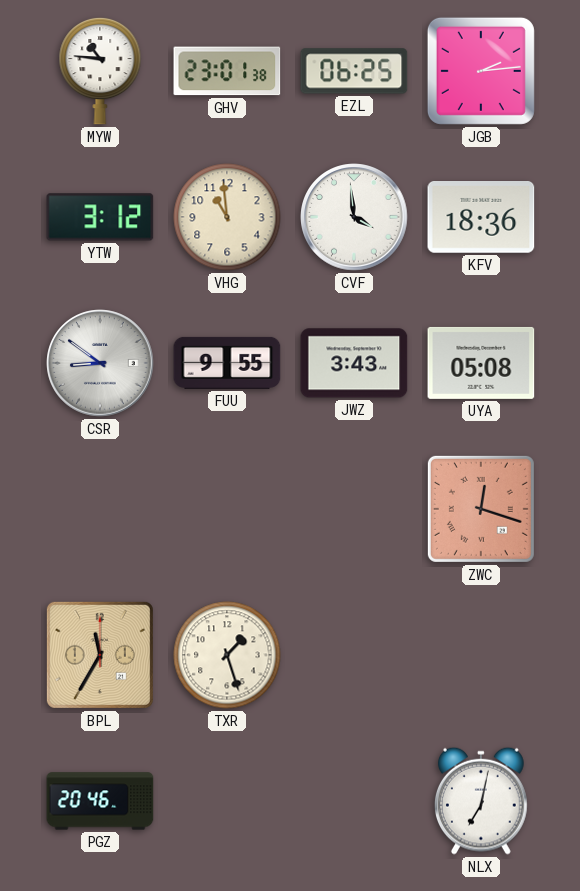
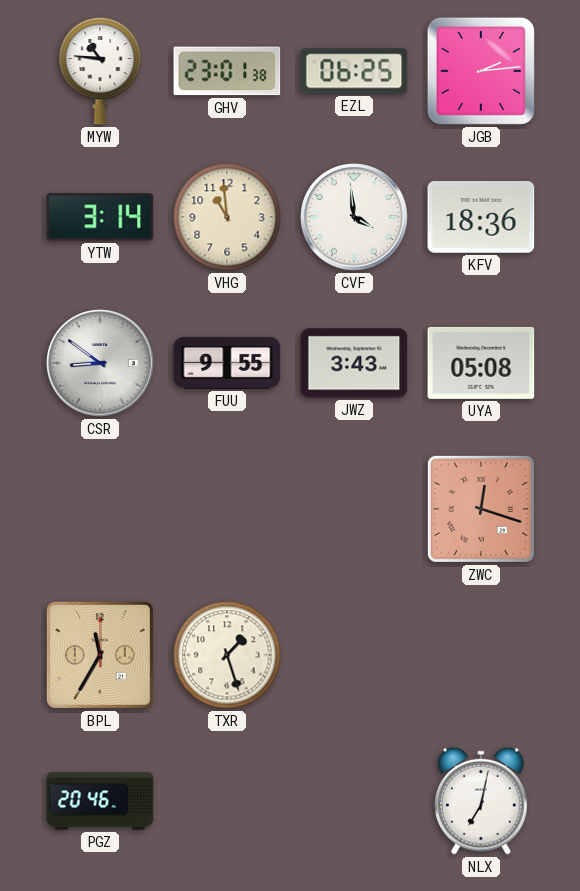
YTW: 3:12 -> 3:14 (100, 217)
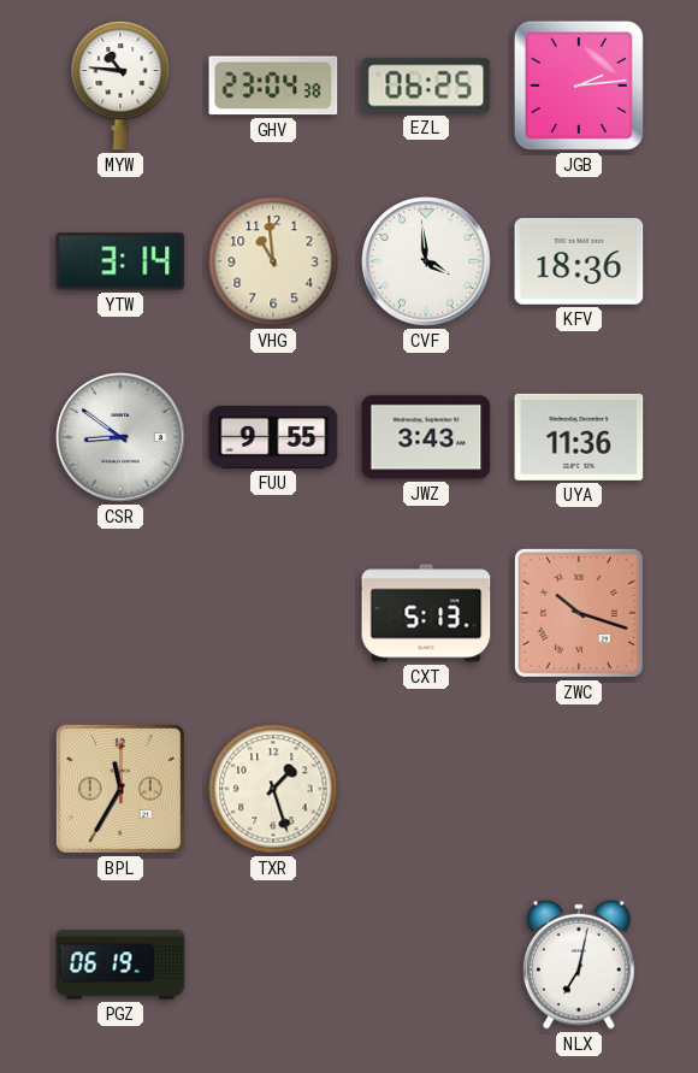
GHV: 23:01 -> 23:04 (273, 86)
UYA: 05:08 -> 11:36 (579, 437)
CXT: none -> 5:13 (426, 613)
ZWC: 12:18 -> 10:18 (579, 613)
PGZ: 20:46 -> 06:19 (120, 965)
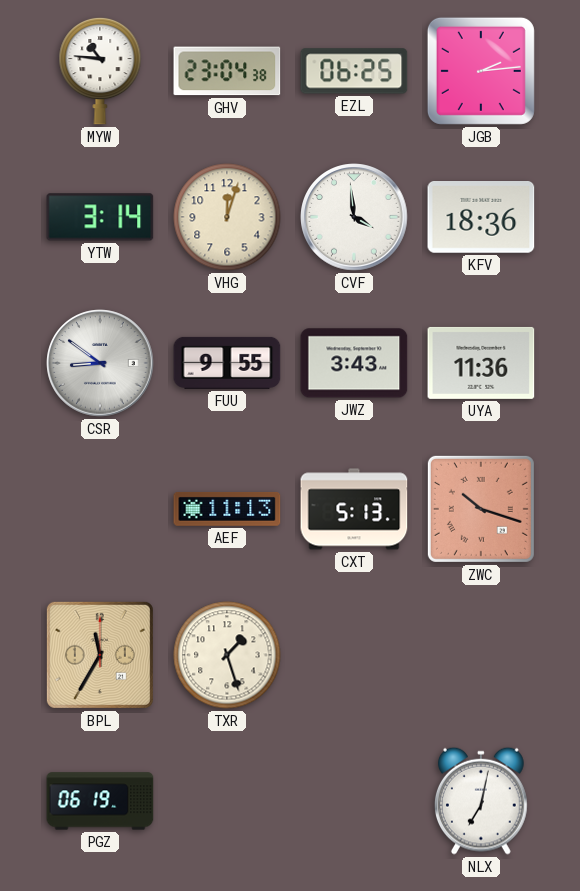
VHG: 10:59 -> 12:03 (227, 217)
AEF: none -> 11:13 (227, 509)
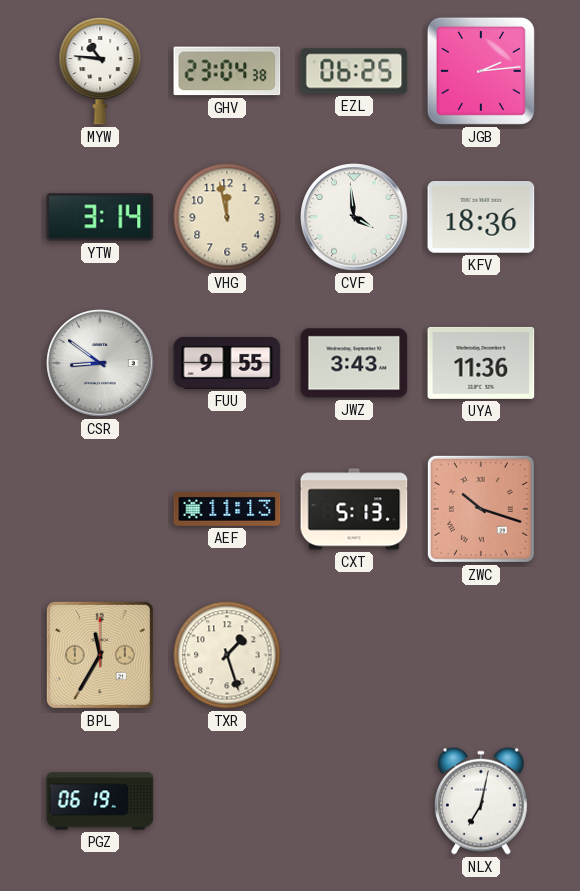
VHG: 12:03 -> 11:58 (227, 217)
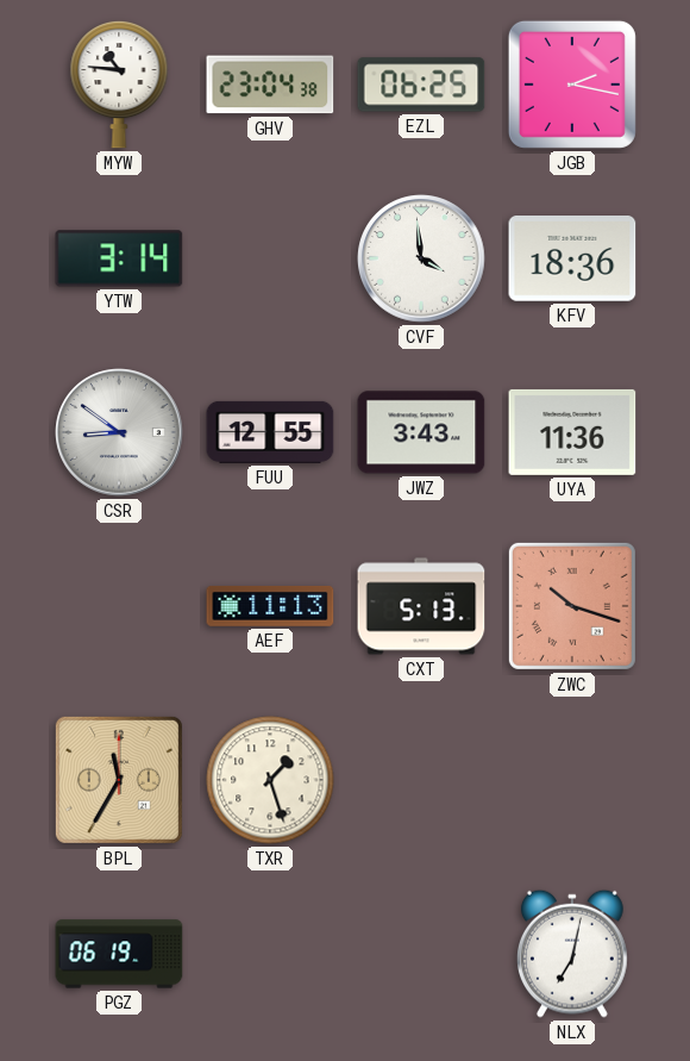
JGB: 2:14 -> 2:17 (572, 85)
VHG: 11:58 -> none (227, 217)
FUU: 9:55 -> 12:55 (270, 432)
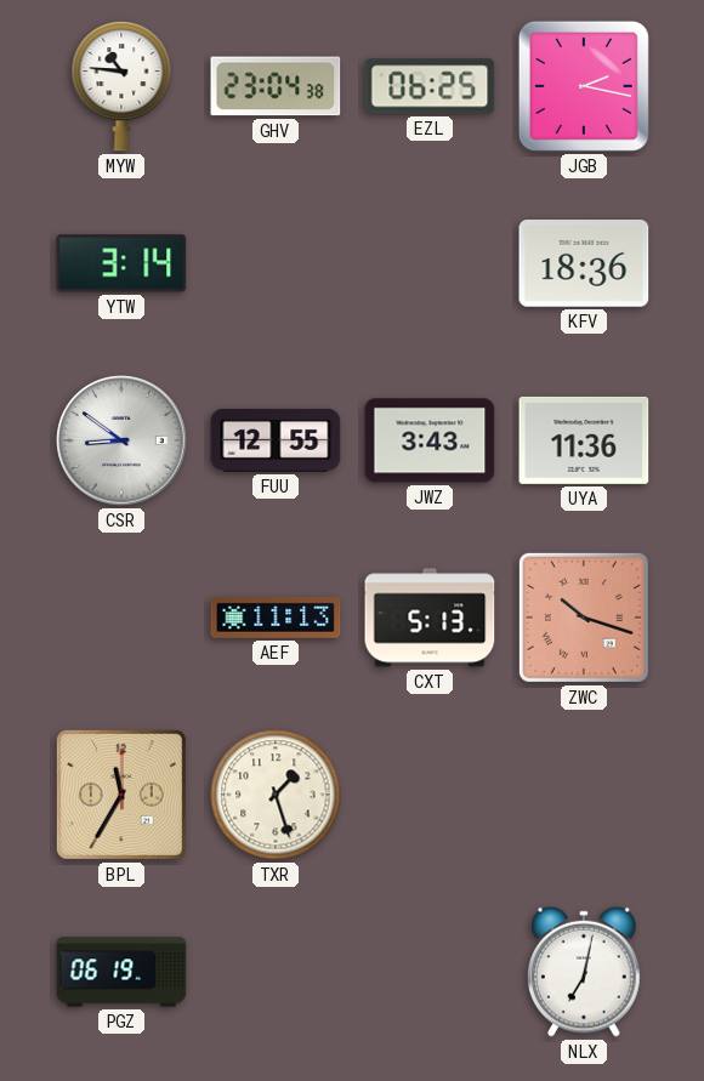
CVF: 3:59 -> none (421, 258)
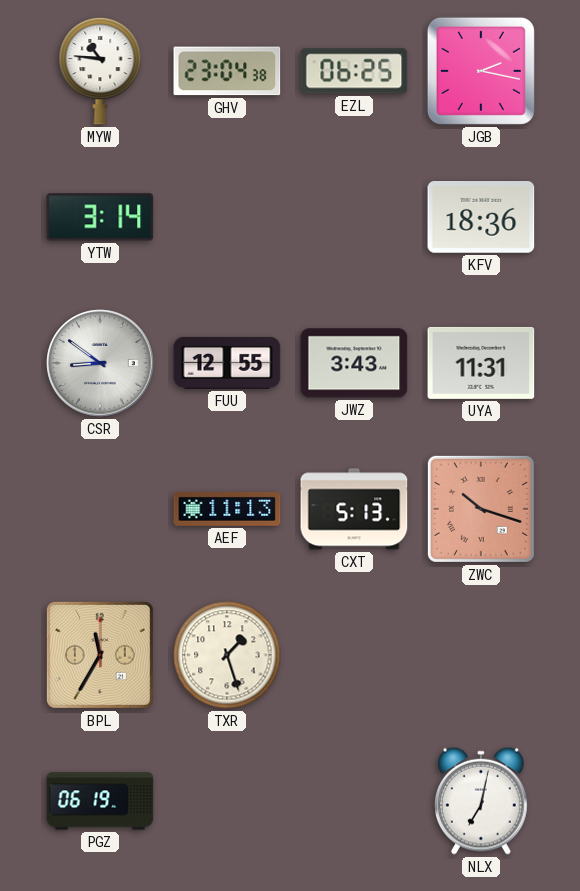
UYA: 11:36 -> 11:31 (481, 363)
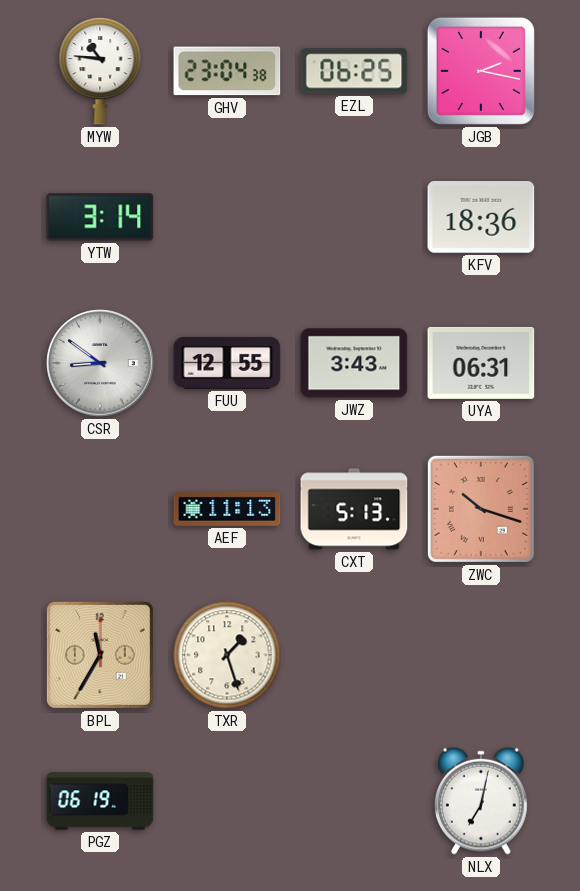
UYA: 11:31 -> 06:31 (481, 363)
